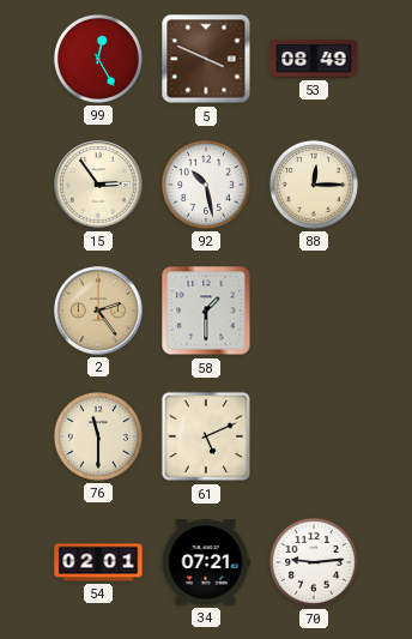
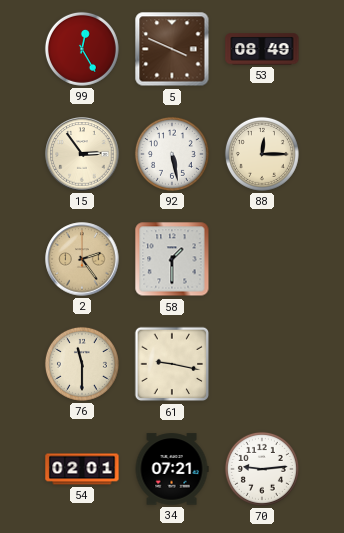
92: 10:28 -> 5:28 (172, 154)
61: 5:11 -> 9:17 (172, 364)
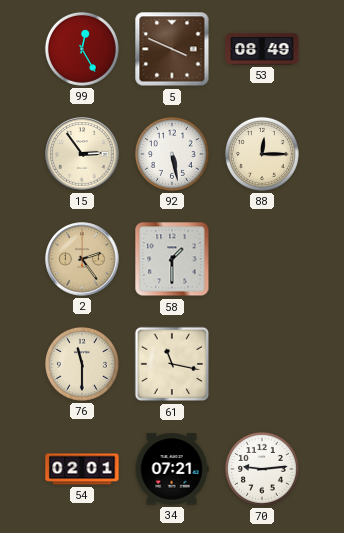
61: 9:17 -> 11:17 (172, 364)
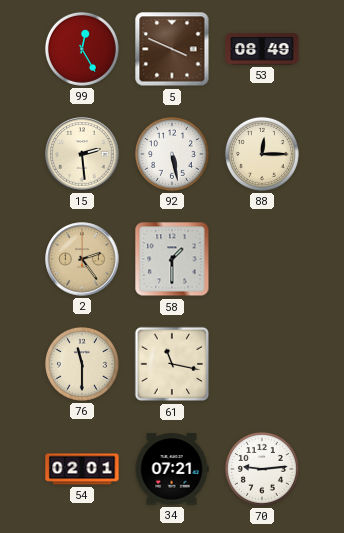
15: 2:54 -> 2:29 (82, 154)
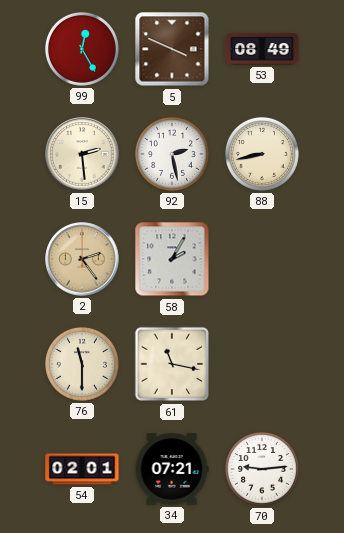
92: 5:28 -> 2:28 (172, 154)
88: 12:15 -> 8:43 (262, 154)
58: 1:30 -> 2:05 (172, 259)
